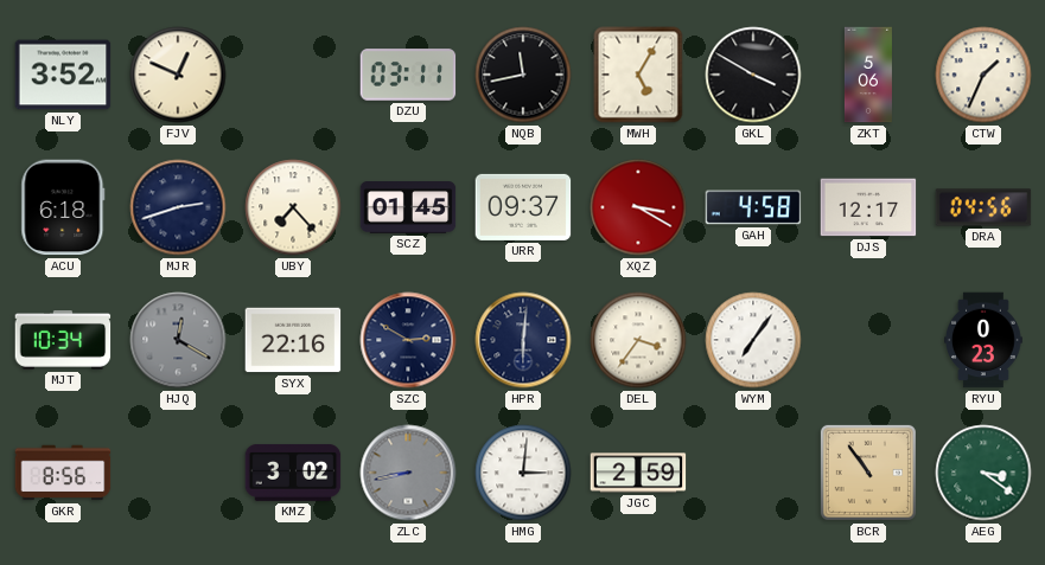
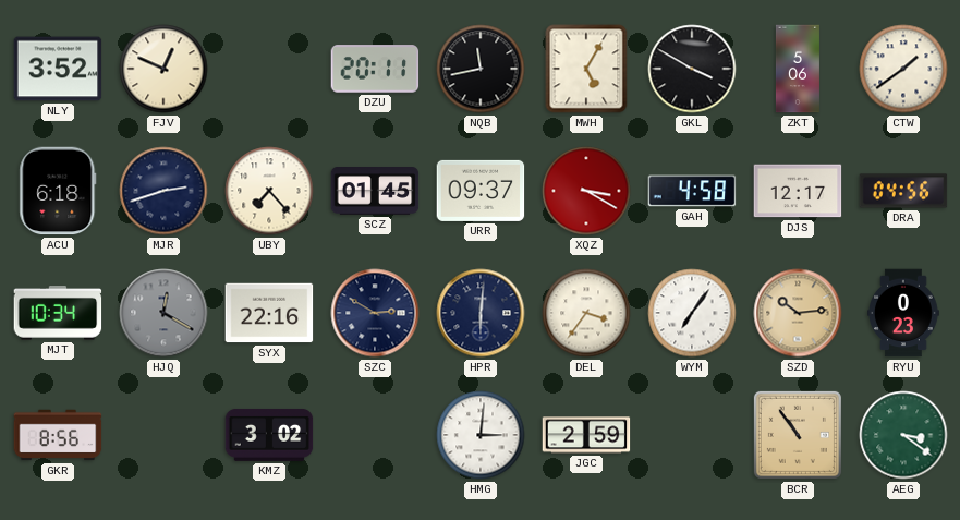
DZU: 03:11 -> 20:11 (375, 69)
CTW: 1:34 -> 1:39 (903, 69)
SZD: none -> 10:14 (798, 313)
ZLC: 8:43 -> none (408, 473)
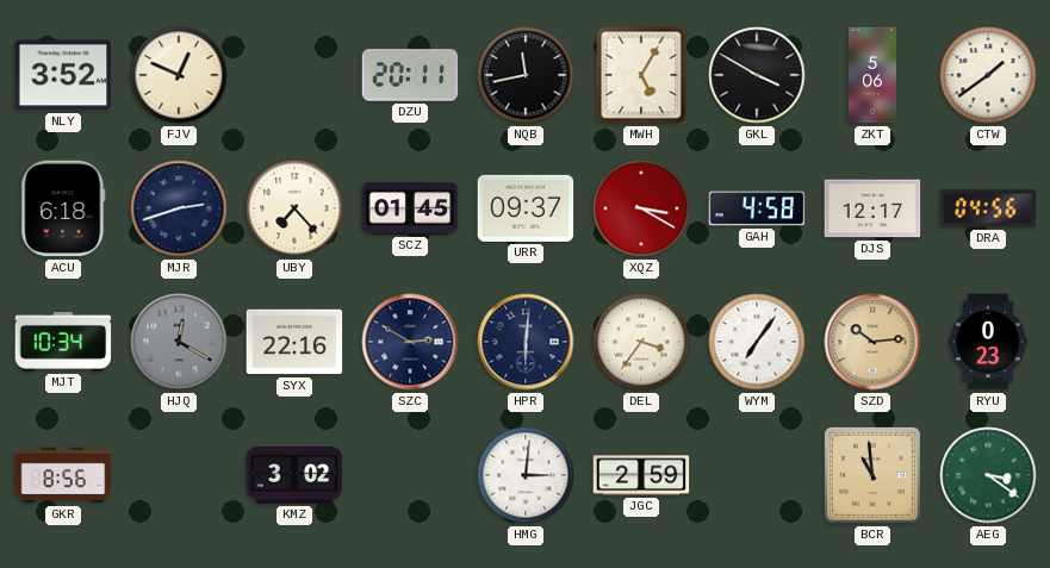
BCR: 10:54 -> 10:59 (872, 475)
